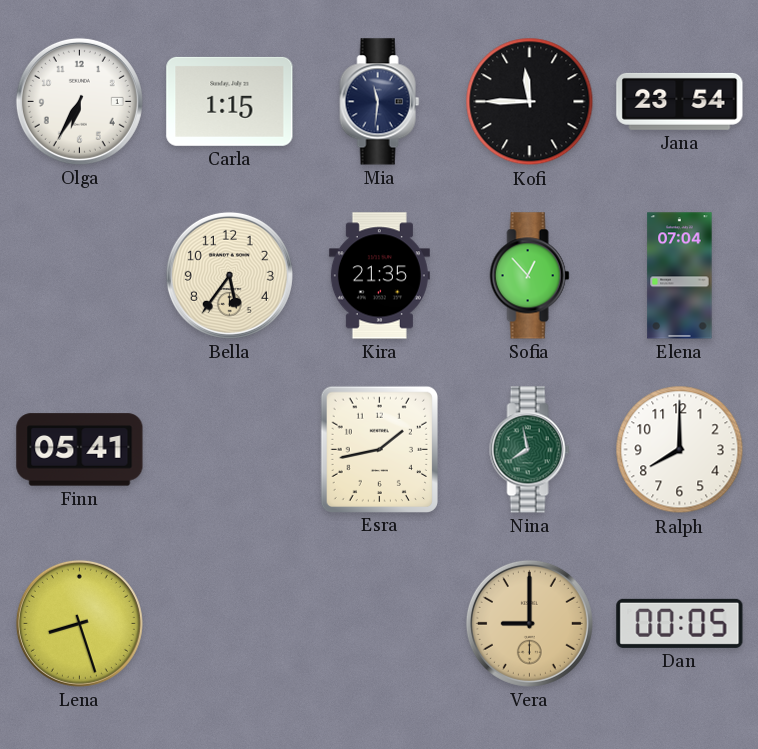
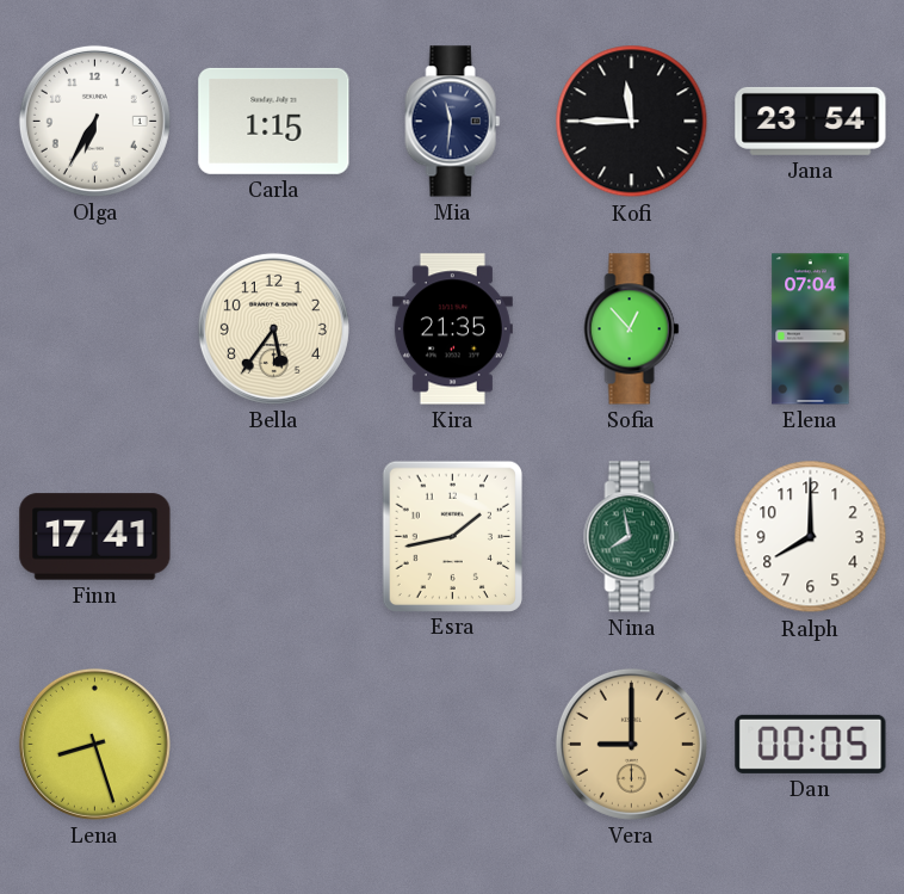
Finn: 05:41 -> 17:41 (95, 537)
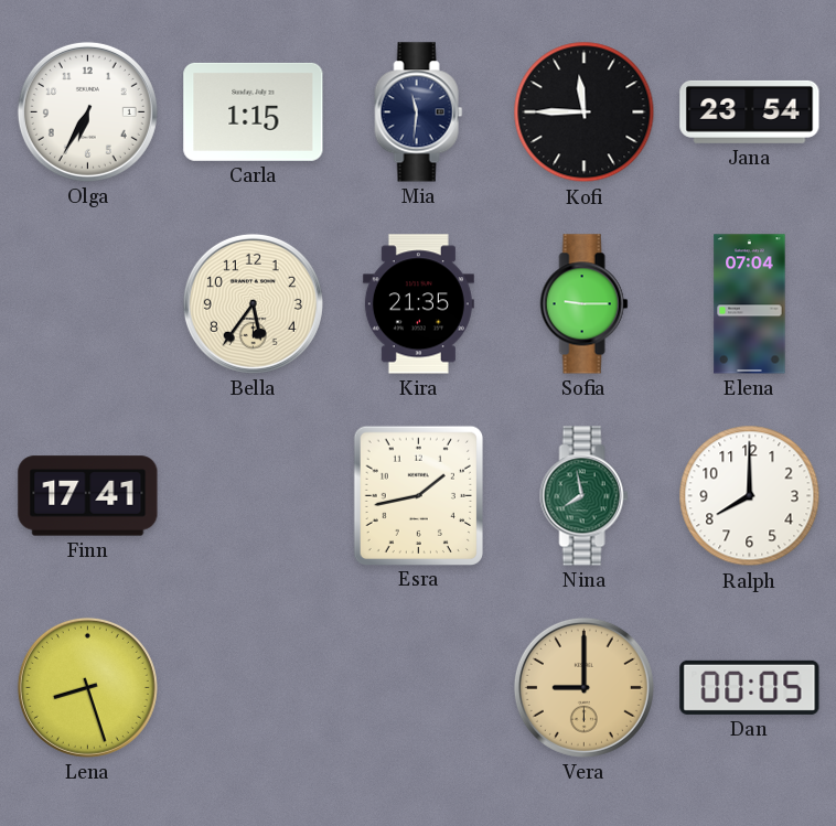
Sofia: 12:53 -> 9:15 (585, 304)
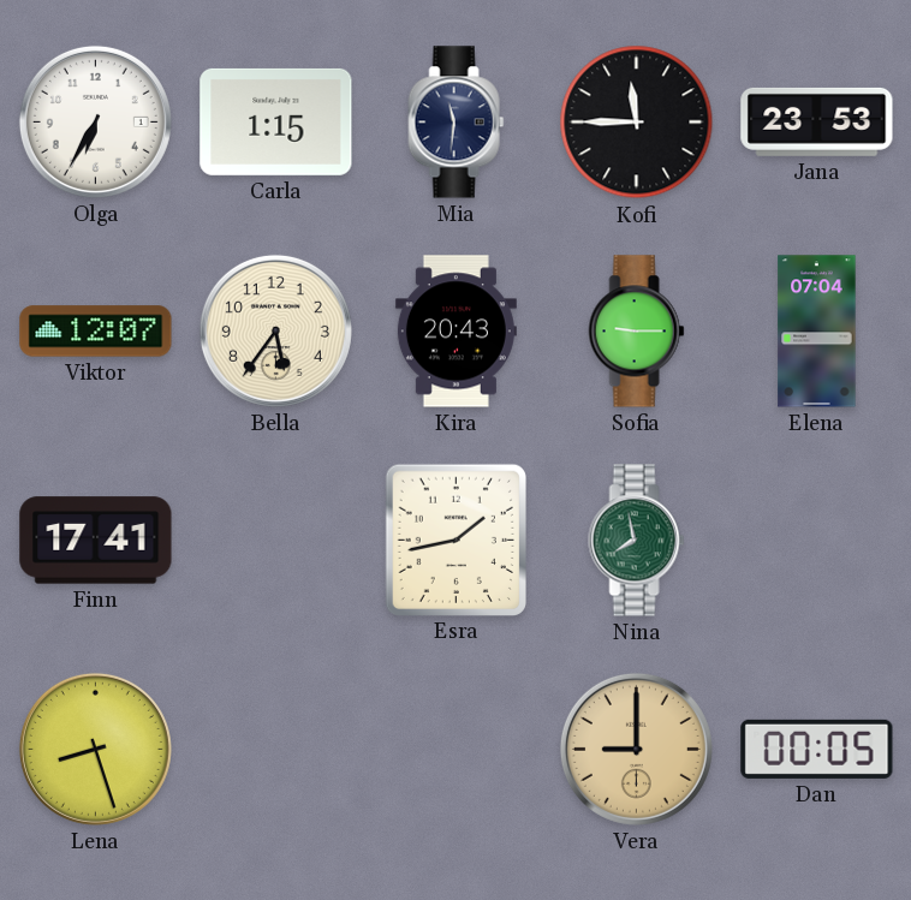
Jana: 23:54 -> 23:53 (817, 121)
Viktor: none -> 12:07 (96, 332)
Kira: 21:35 -> 20:43 (455, 332)
Ralph: 8:00 -> none (750, 496)
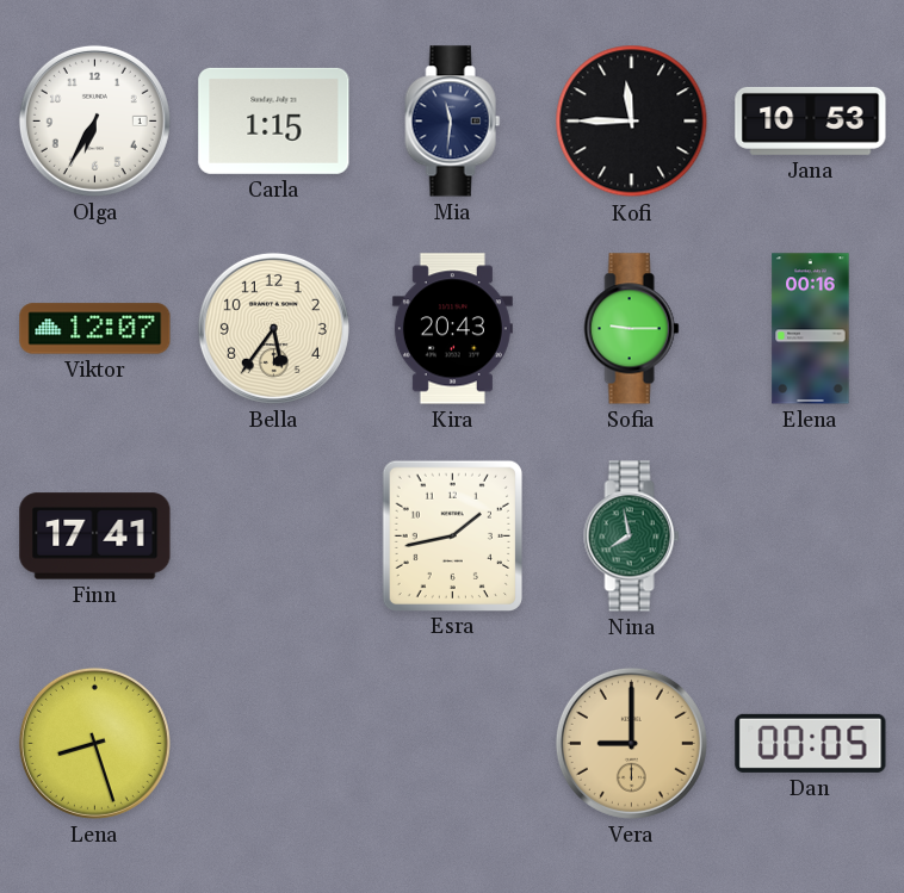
Jana: 23:53 -> 10:53 (811, 120)
Elena: 07:04 -> 00:16 (811, 329)
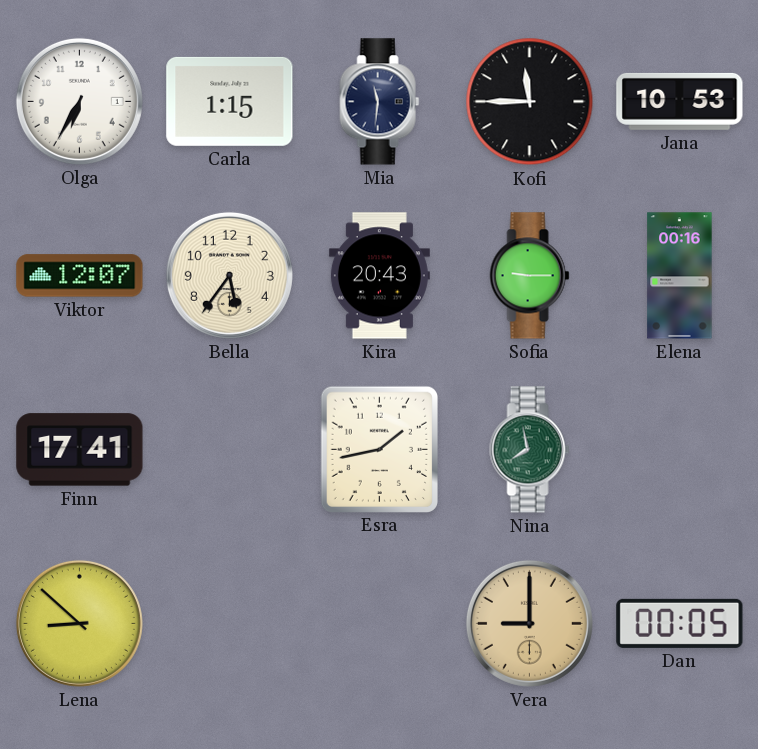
Lena: 8:27 -> 8:52 (79, 623)
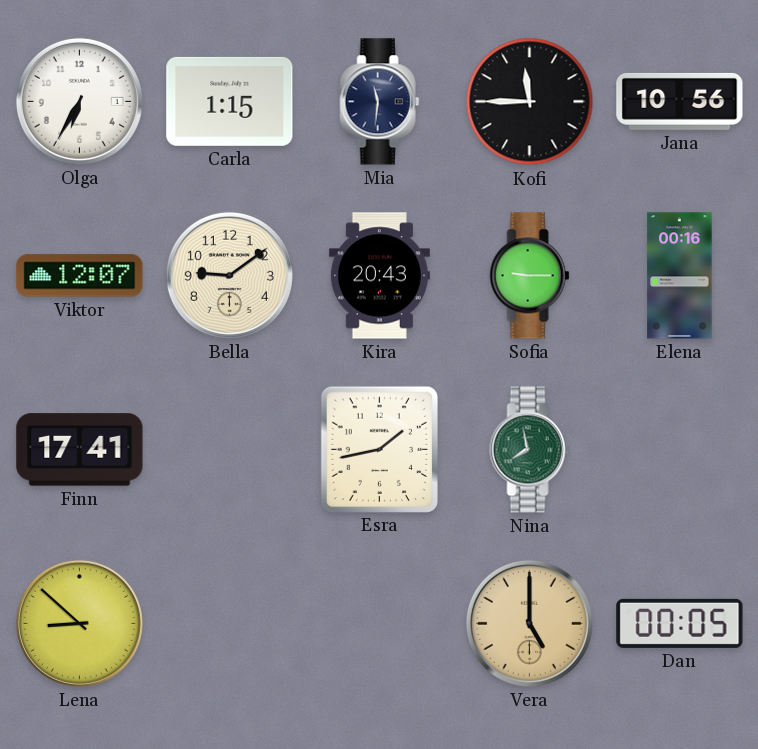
Jana: 10:53 -> 10:56 (680, 101)
Bella: 5:36 -> 9:09 (229, 275)
Vera: 9:00 -> 5:00 (529, 623)
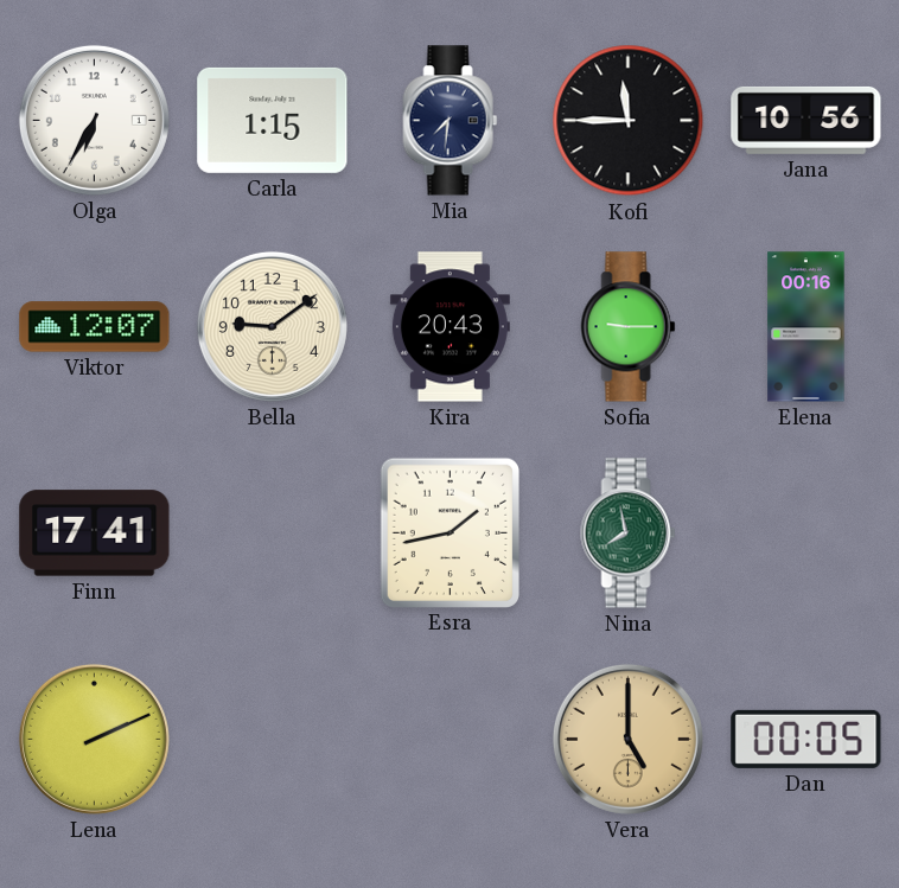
Mia: 11:31 -> 7:31 (451, 121)
Lena: 8:52 -> 2:11 (94, 739)
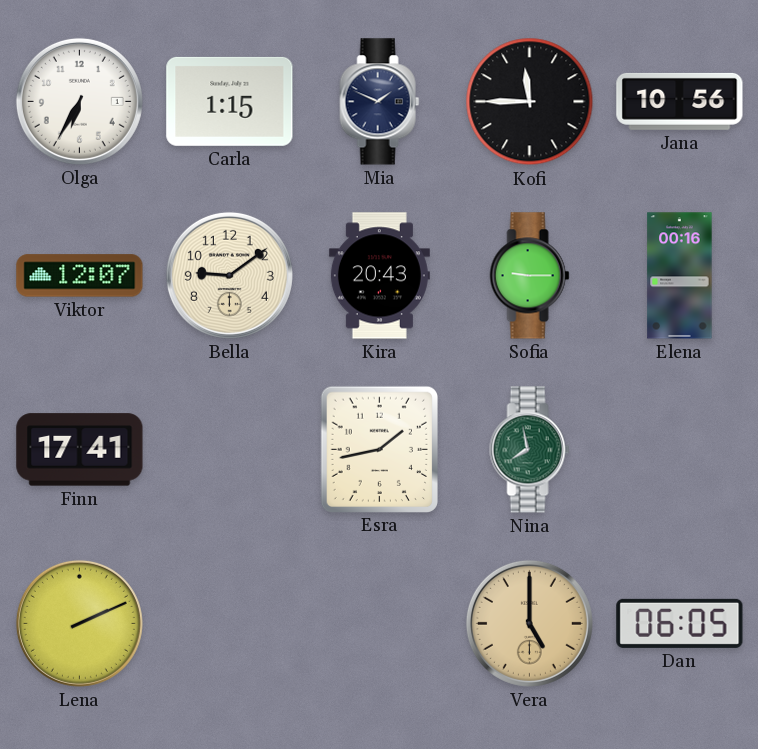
Mia: 7:31 -> 1:49 (380, 102)
Dan: 00:05 -> 06:05 (680, 623)
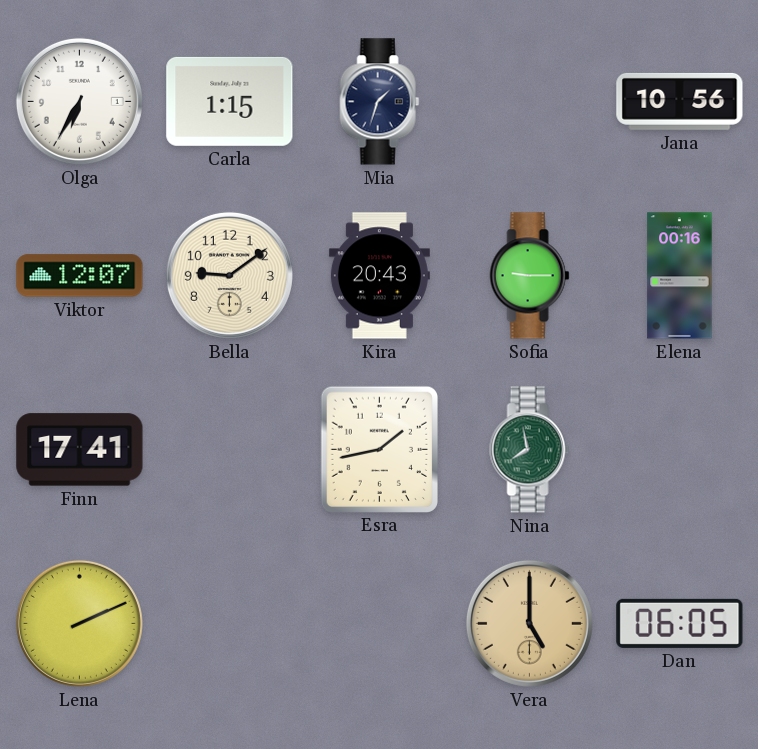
Mia: 1:49 -> 1:33 (380, 102)
Kofi: 11:45 -> none (530, 102)
